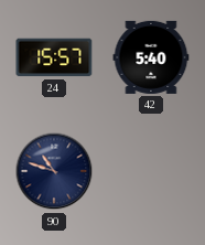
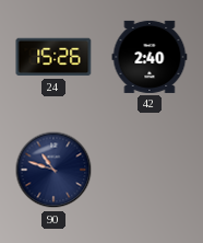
24: 15:57 -> 15:26 (53, 57)
42: 5:40 -> 2:40 (150, 57)
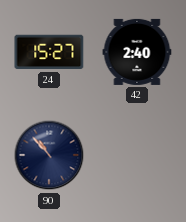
24: 15:26 -> 15:27 (49, 52)
90: 10:48 -> 10:53 (49, 155)
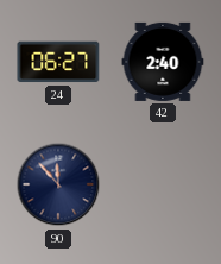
24: 15:27 -> 06:27 (58, 62)
90: 10:53 -> 11:53 (58, 184)
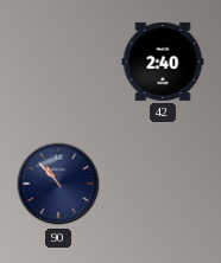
24: 06:27 -> none (58, 62)
90: 11:53 -> 10:53 (58, 184)
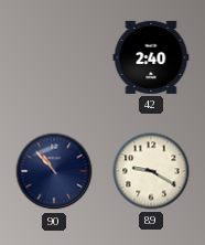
89: none -> 9:20 (151, 171)
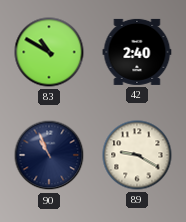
83: none -> 10:50 (49, 52)
90: 10:53 -> 10:56 (49, 155)
